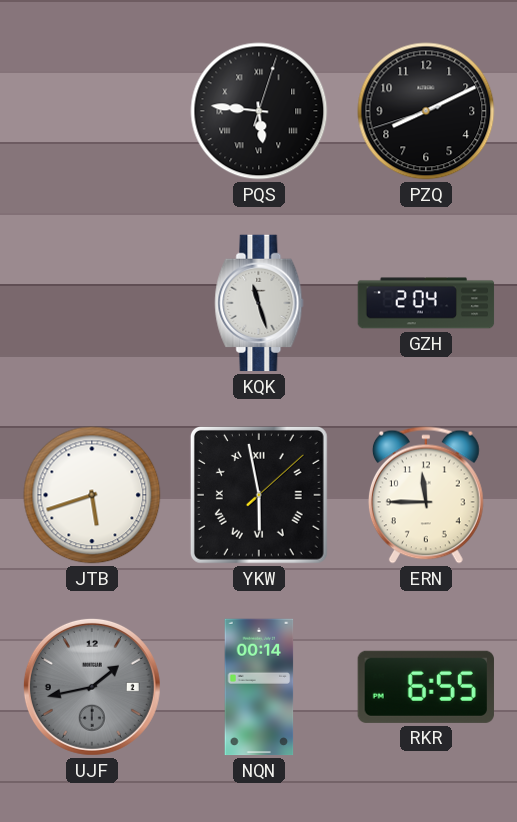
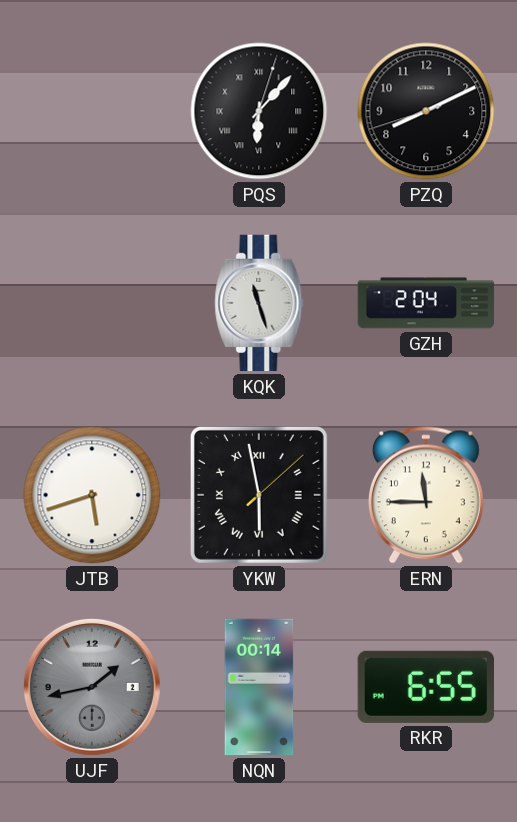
PQS: 5:46 -> 6:07 (259, 111)
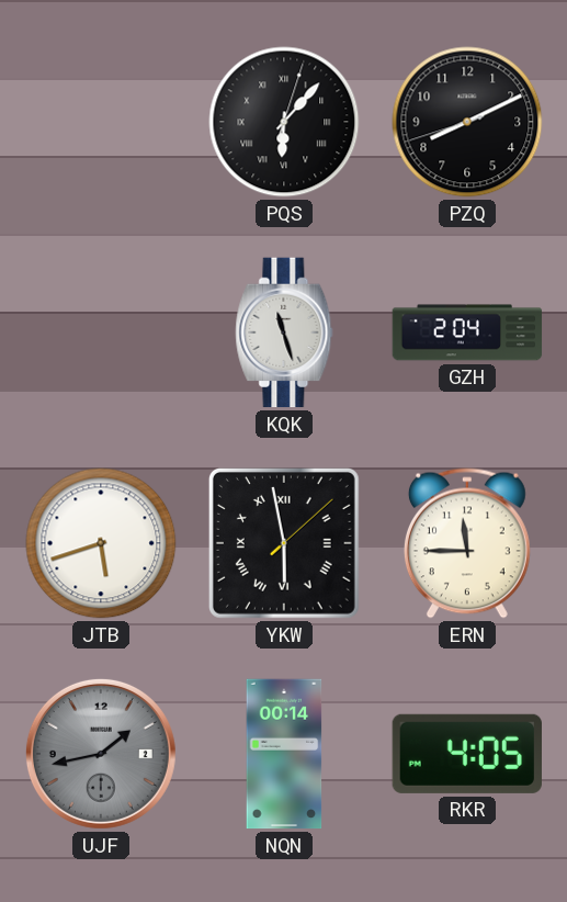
RKR: 6:55 -> 4:05 (467, 754)
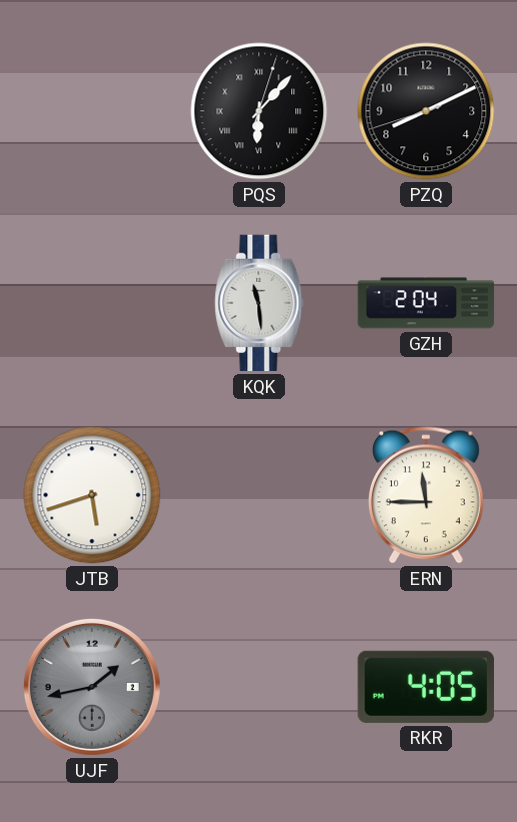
KQK: 11:27 -> 11:29 (259, 303)
YKW: 5:58 -> none (284, 543)
NQN: 00:14 -> none (284, 754)
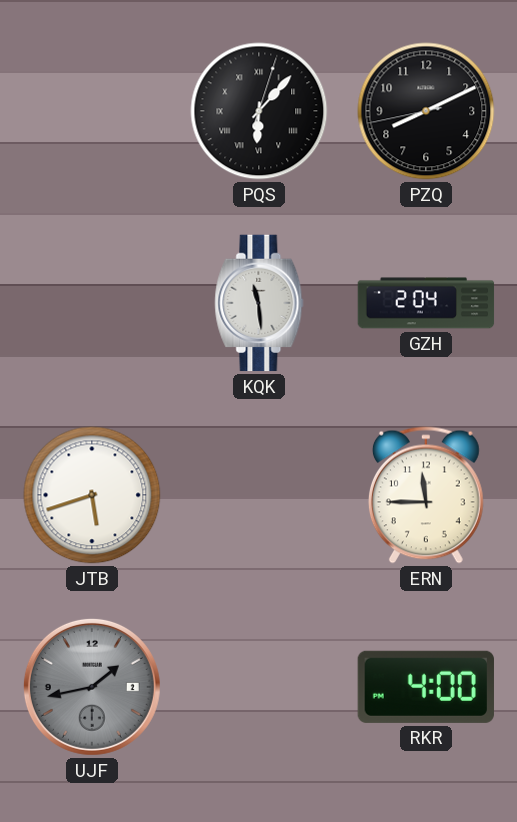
PZQ: 8:10:42 -> 8:10:43 (426, 111)
RKR: 4:05 -> 4:00 (426, 687)
